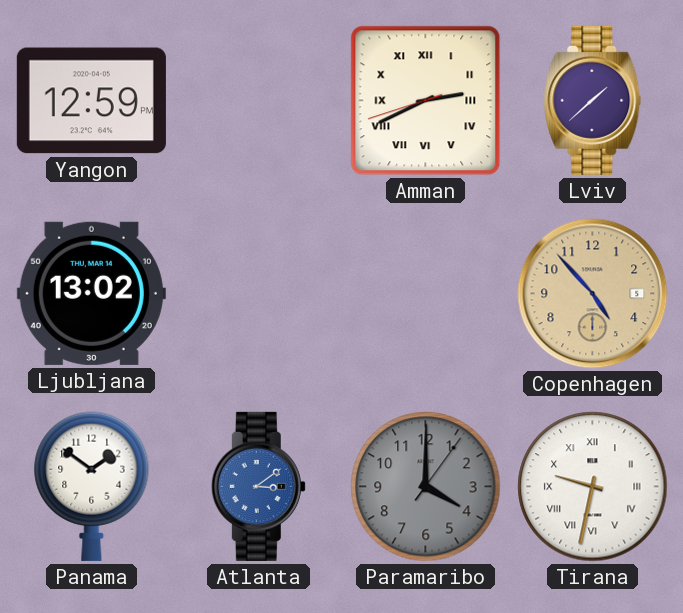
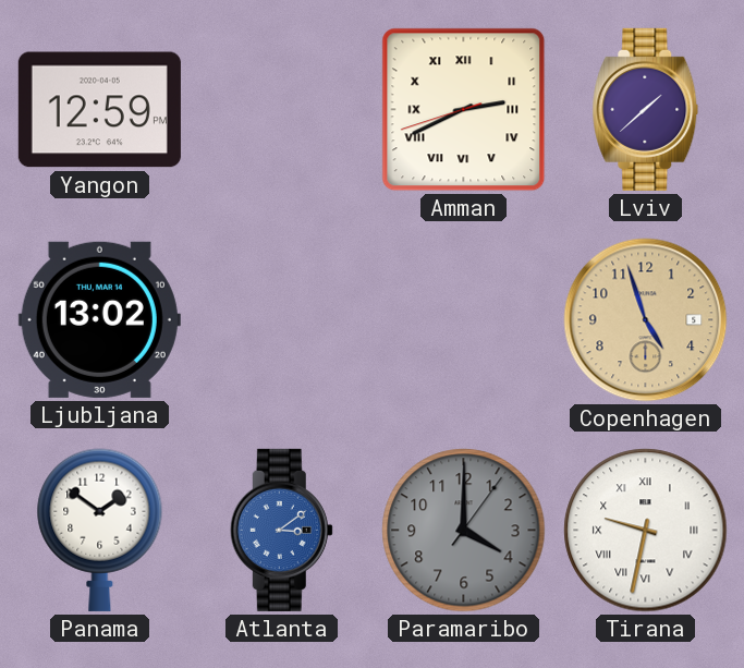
Copenhagen: 4:53 -> 4:57 (646, 320)
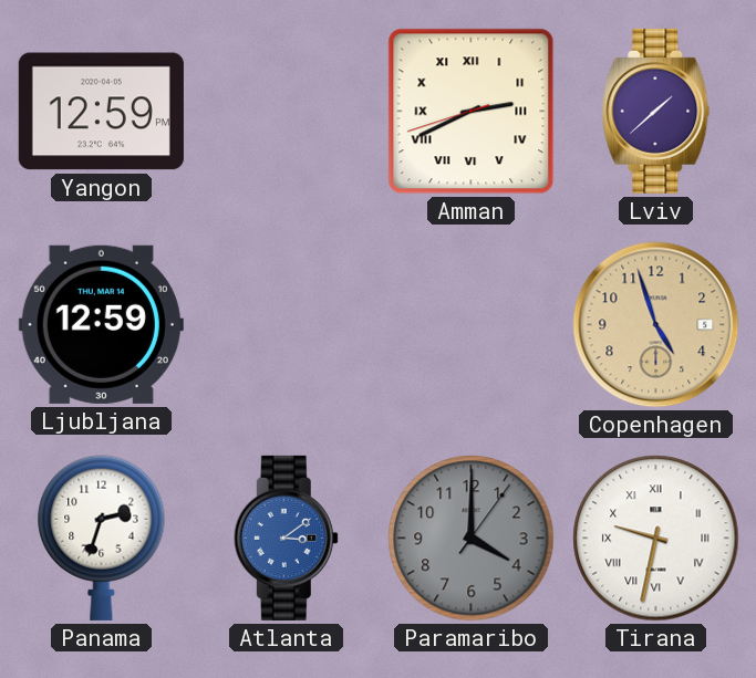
Ljubljana: 13:02 -> 12:59 (101, 324)
Panama: 1:51 -> 2:33 (102, 538)
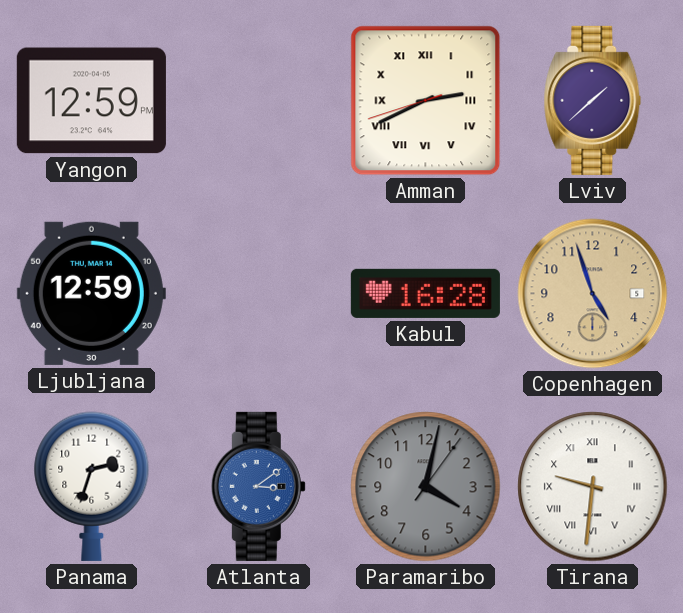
Kabul: none -> 16:28 (425, 293)
Paramaribo: 4:00 -> 4:02 (426, 487)
Tirana: 9:32 -> 9:31 (593, 487)
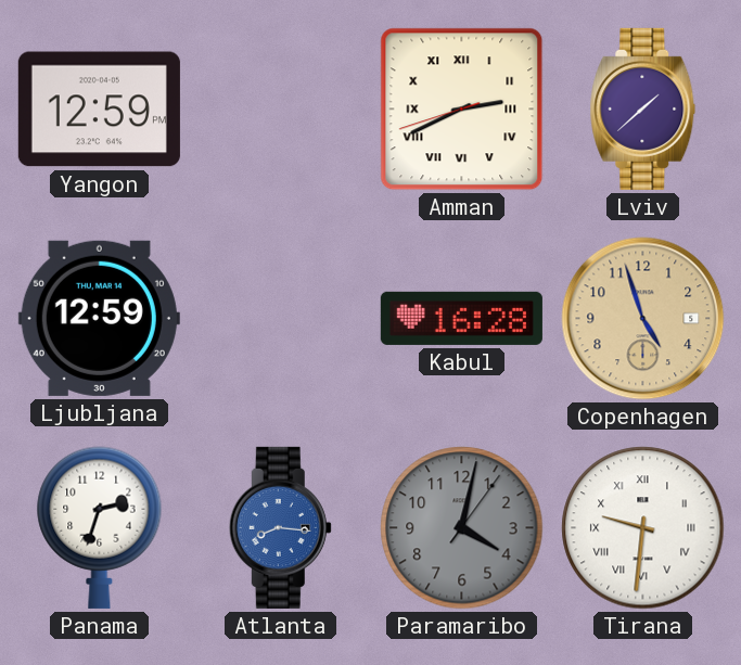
Atlanta: 3:09 -> 8:16 (280, 527)
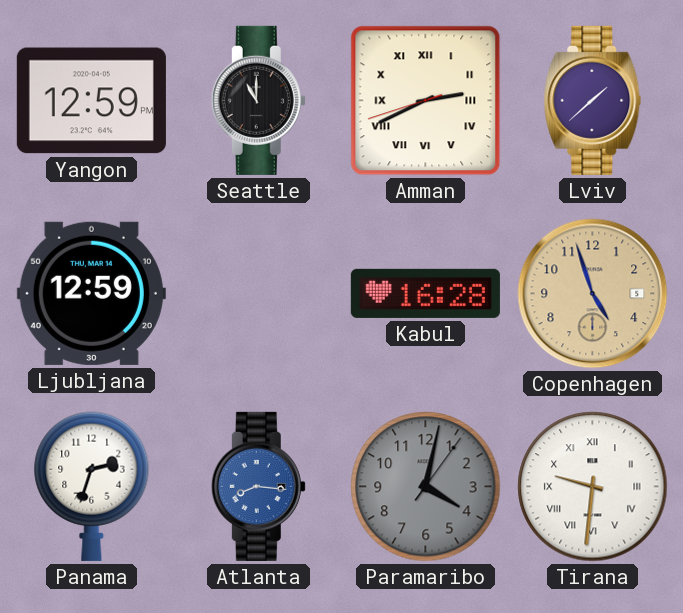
Seattle: none -> 11:00 (258, 100)
